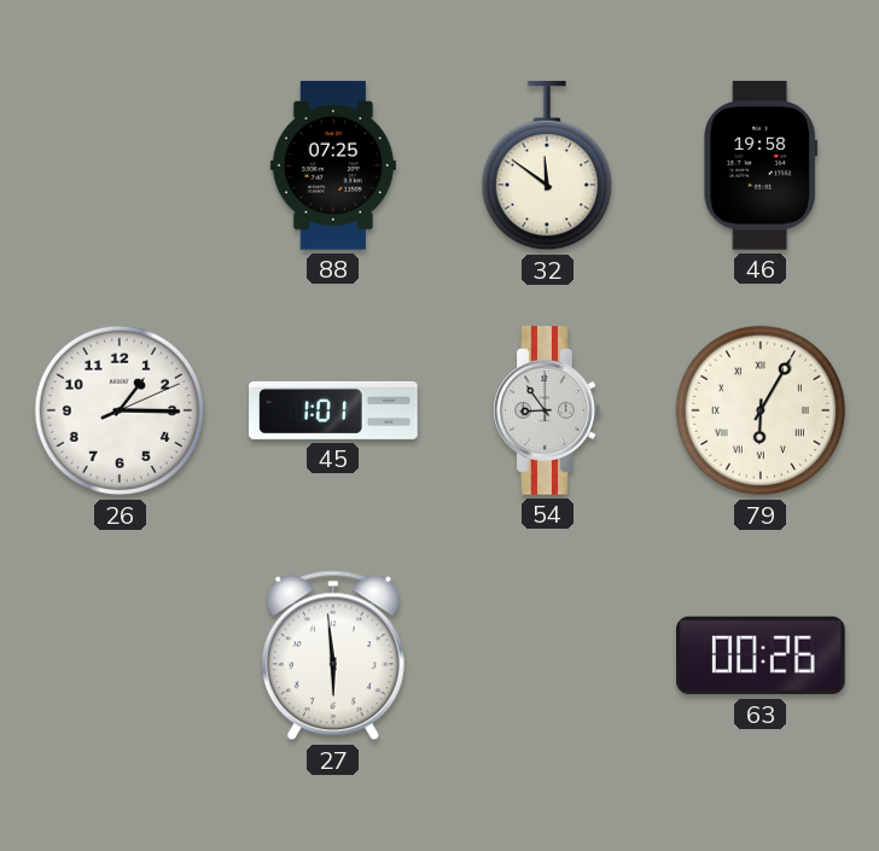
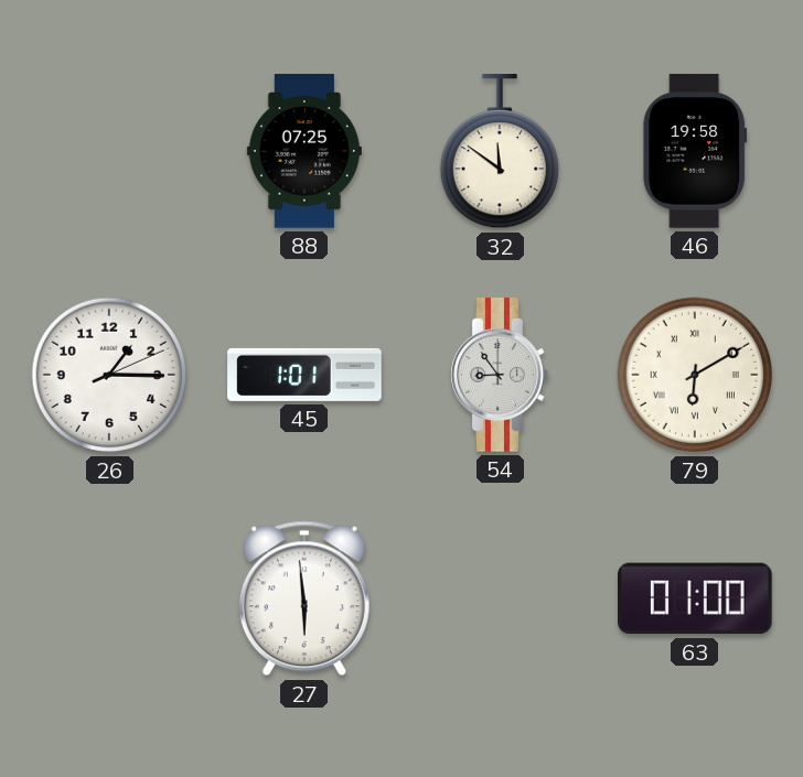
79: 6:05 -> 6:10 (695, 375)
63: 00:26 -> 01:00 (696, 598)
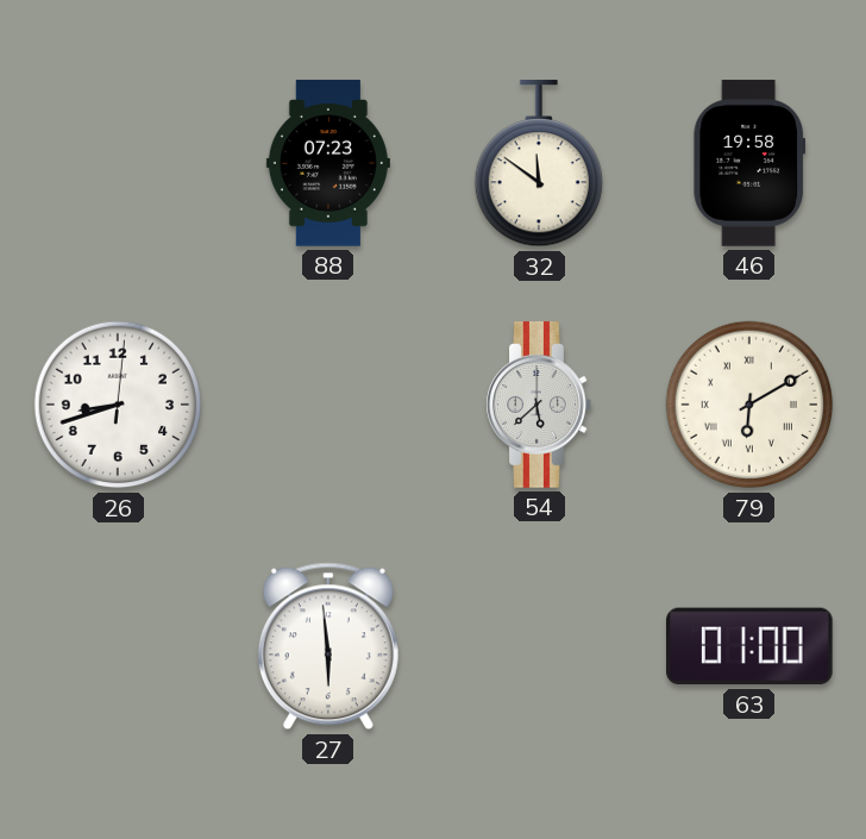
88: 07:25 -> 07:23 (328, 163)
26: 1:15 -> 8:42 (118, 405)
45: 1:01 -> none (304, 375)
54: 8:54 -> 5:38 (539, 405)
